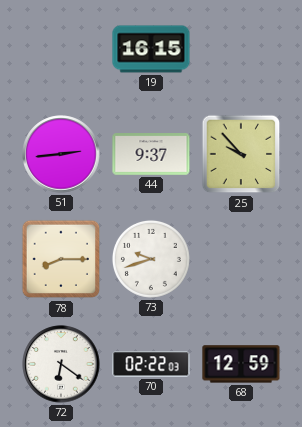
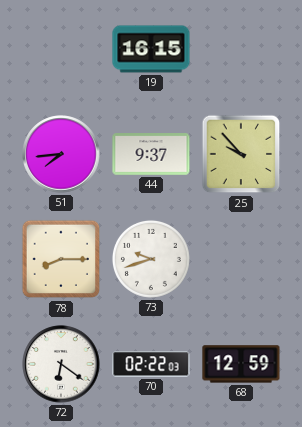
51: 2:44 -> 7:44 (61, 154)
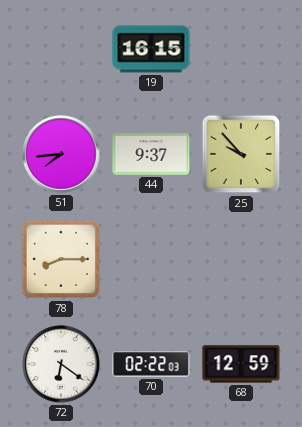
73: 9:42 -> none (151, 259)
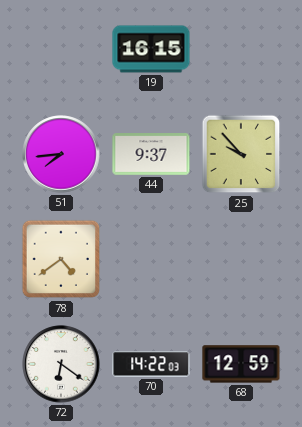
78: 8:15 -> 4:39 (61, 259)
70: 02:22 -> 14:22 (151, 364)
